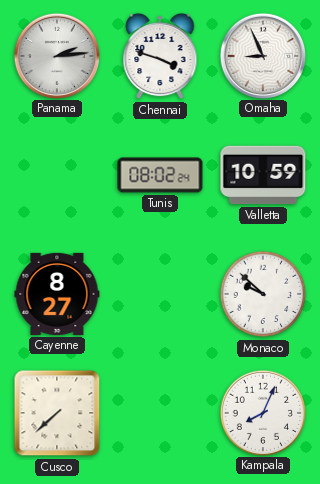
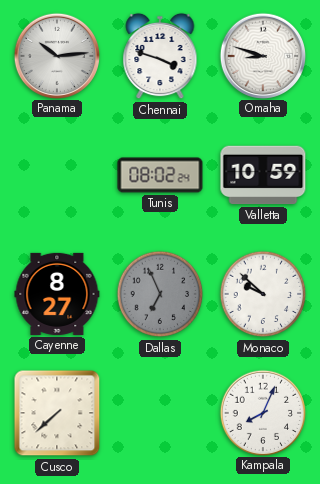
Panama: 2:14 -> 10:14 (56, 55)
Omaha: 8:56 -> 8:48 (262, 55)
Dallas: none -> 6:56 (160, 294)
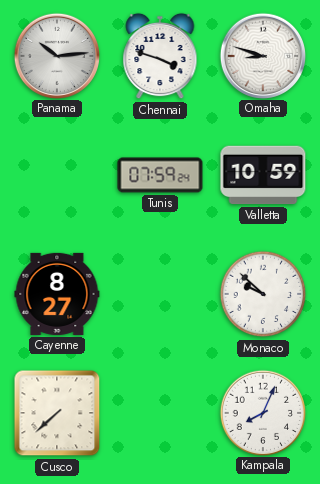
Tunis: 08:02 -> 07:59 (160, 175)
Dallas: 6:56 -> none (160, 294)
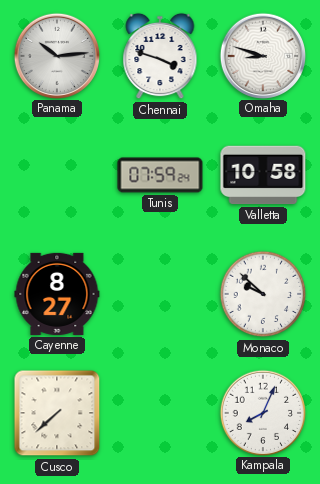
Valletta: 10:59 -> 10:58 (263, 175)
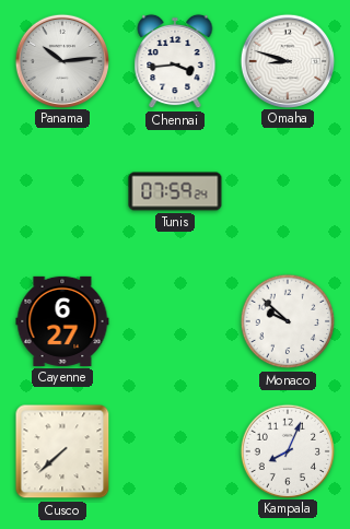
Chennai: 3:48 -> 3:44 (175, 61)
Valletta: 10:58 -> none (263, 175)
Cayenne: 8:27 -> 6:27 (62, 321)
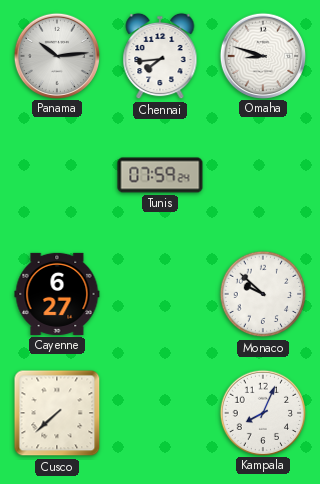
Chennai: 3:44 -> 7:44 (160, 56)
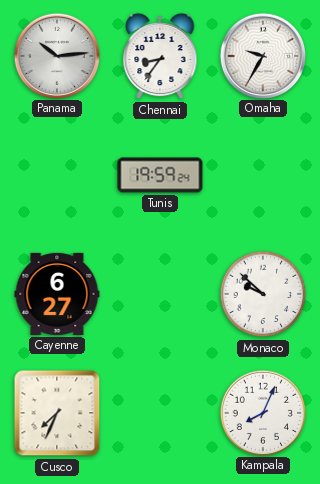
Chennai: 7:44 -> 8:36 (160, 56)
Omaha: 8:48 -> 9:35 (262, 55)
Tunis: 07:59 -> 19:59 (160, 175)
Cusco: 7:38 -> 7:34 (57, 413)
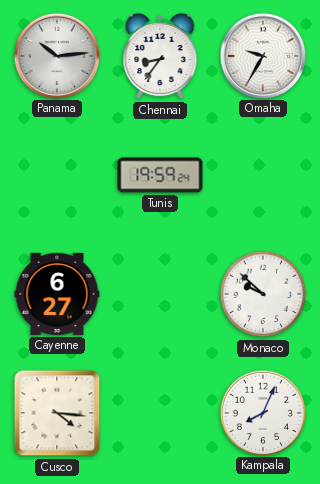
Cusco: 7:34 -> 4:16 (57, 413)
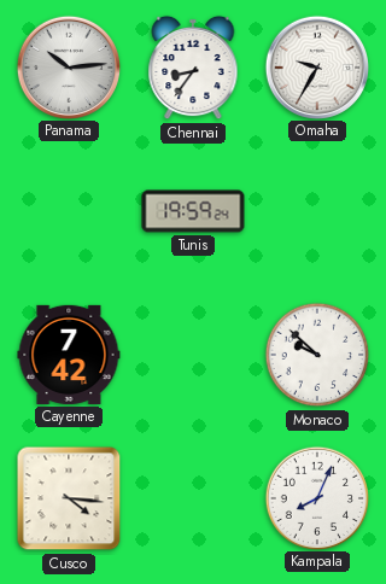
Cayenne: 6:27 -> 7:42 (69, 355)
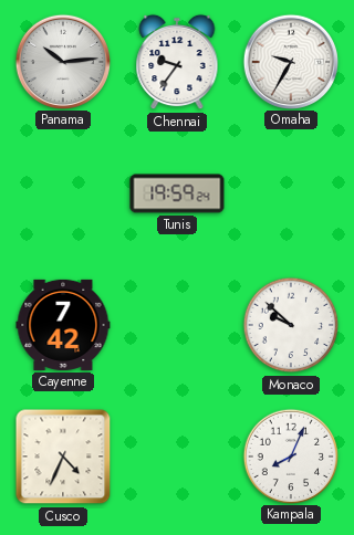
Chennai: 8:36 -> 9:36 (177, 62)
Cusco: 4:16 -> 4:34 (63, 457)
